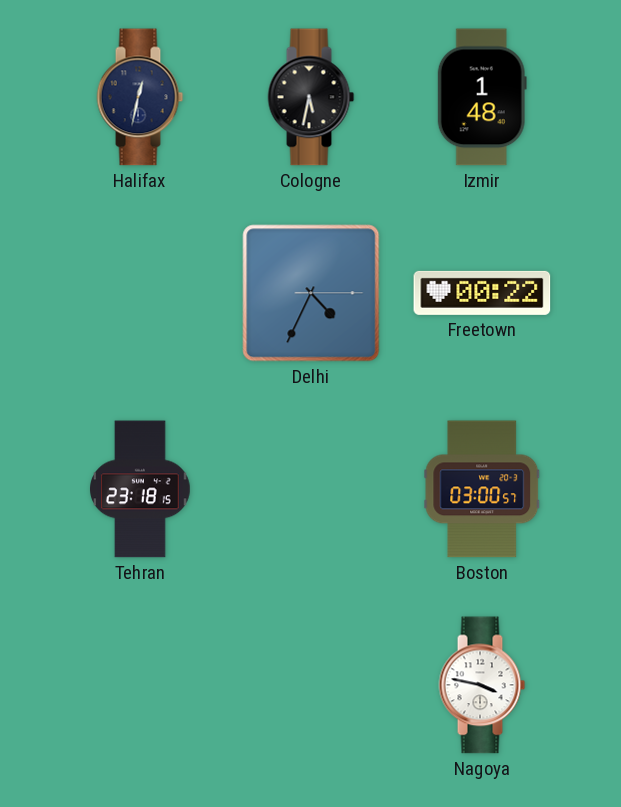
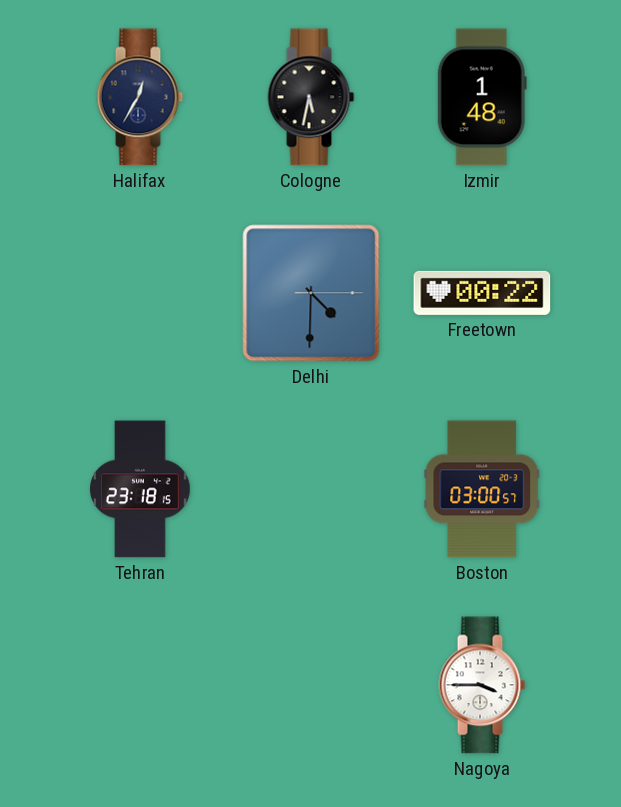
Halifax: 12:32 -> 12:35 (140, 97)
Delhi: 4:34 -> 4:30 (311, 293)
Nagoya: 3:47 -> 3:45 (482, 685)
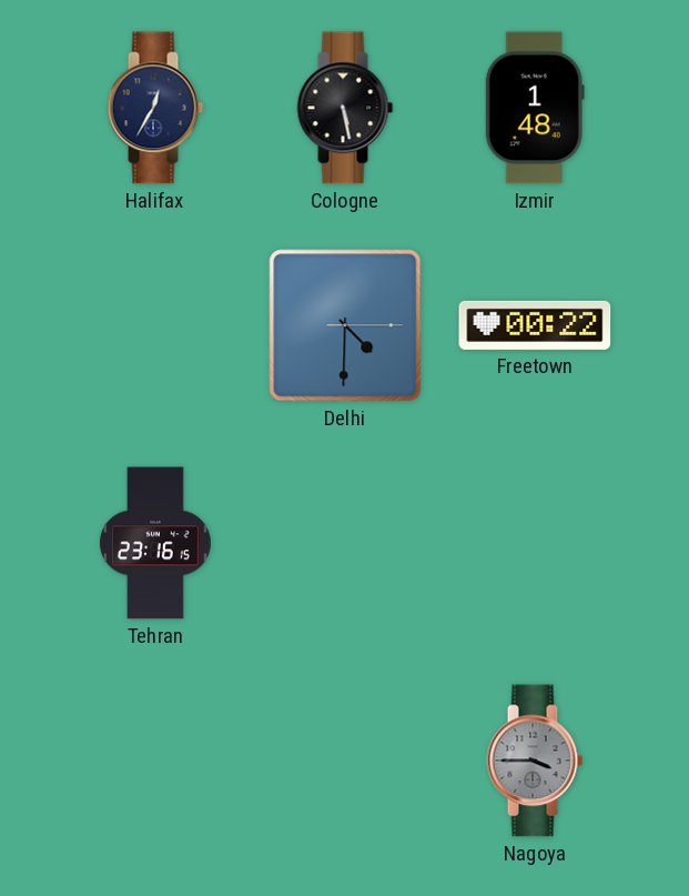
Cologne: 5:32 -> 5:28 (345, 108)
Tehran: 23:18 -> 23:16 (155, 543)
Boston: 03:00 -> none (482, 489)
Nagoya dial: white -> grey (535, 761)
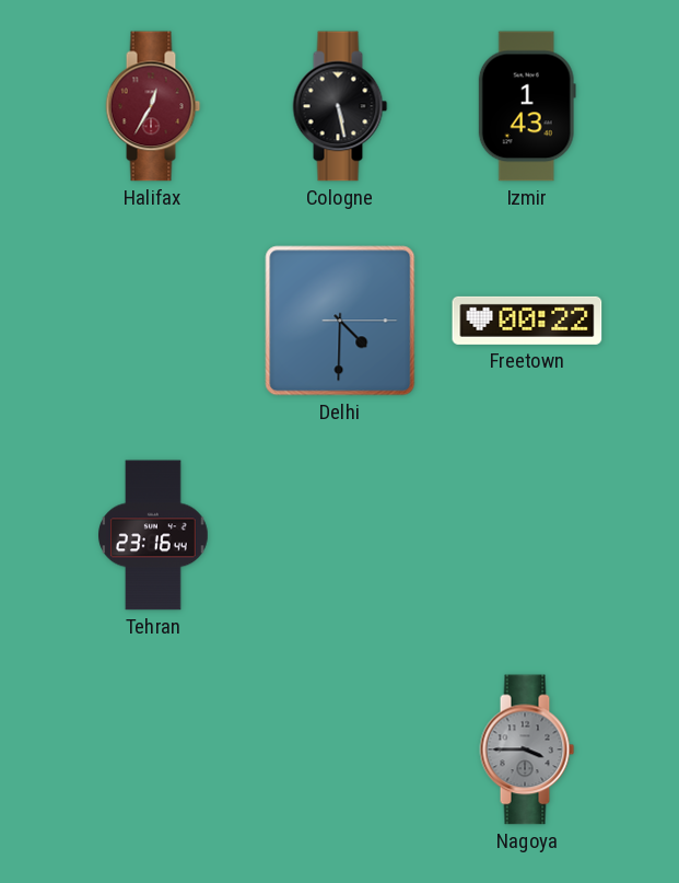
Halifax dial: navy -> burgundy (153, 106)
Izmir: 1:48 -> 1:43 (527, 106)
Tehran: 23:16:15 -> 23:16:44 (153, 535)
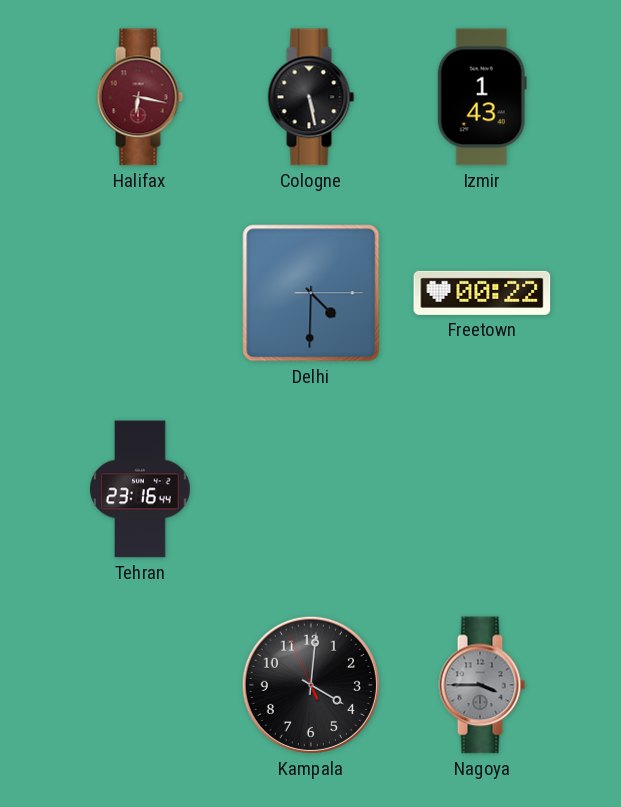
Halifax: 12:35 -> 6:17 (140, 97)
Kampala: none -> 4:00 (311, 685)
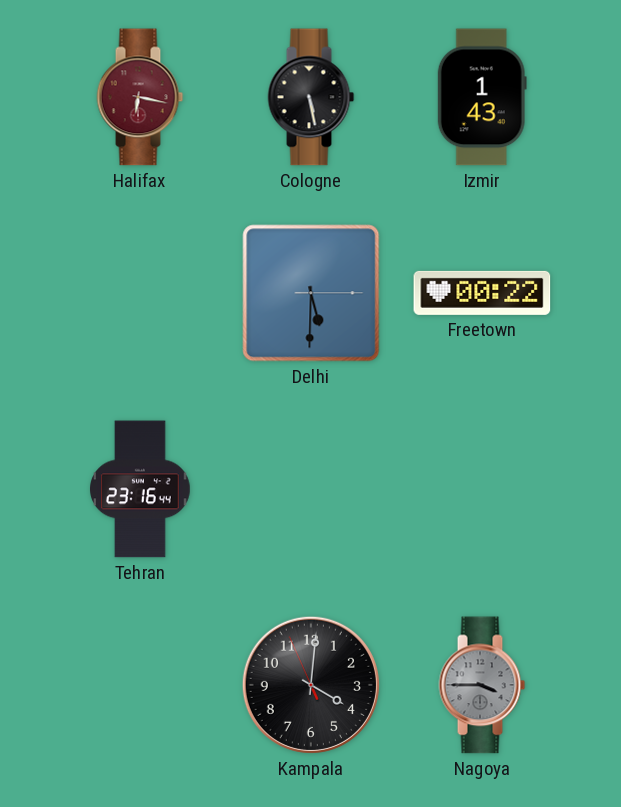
Delhi: 4:30 -> 5:30 (311, 293)
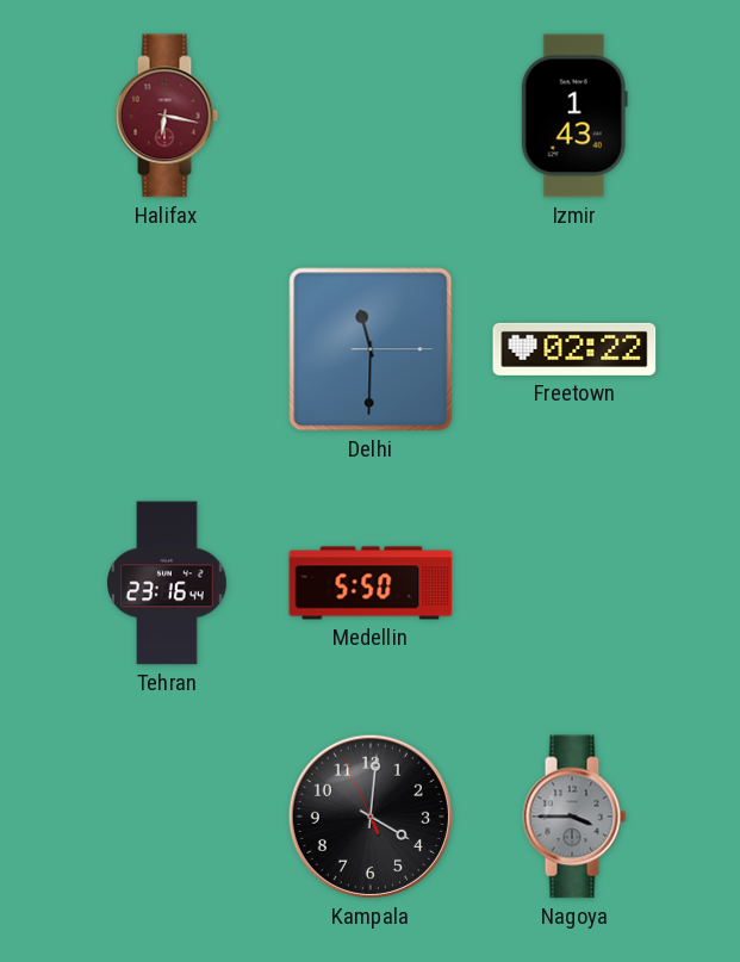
Cologne: 5:28 -> none (311, 97)
Delhi: 5:30 -> 11:30 (371, 349)
Freetown: 00:22 -> 02:22 (574, 349)
Medellin: none -> 5:50 (371, 583)
